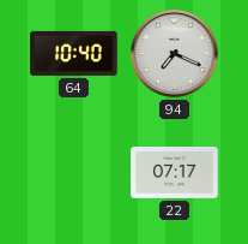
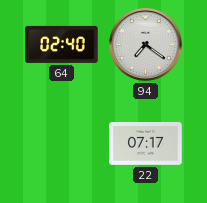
64: 10:40 -> 02:40 (62, 44)
94: 7:19 -> 7:21 (146, 45)
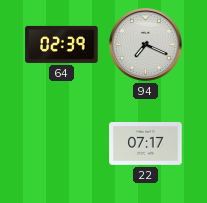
64: 02:40 -> 02:39 (62, 44)
94: 7:21 -> 7:19 (146, 45)
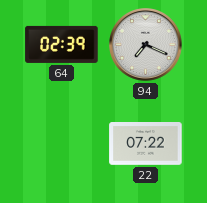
22: 07:17 -> 07:22 (146, 144)
